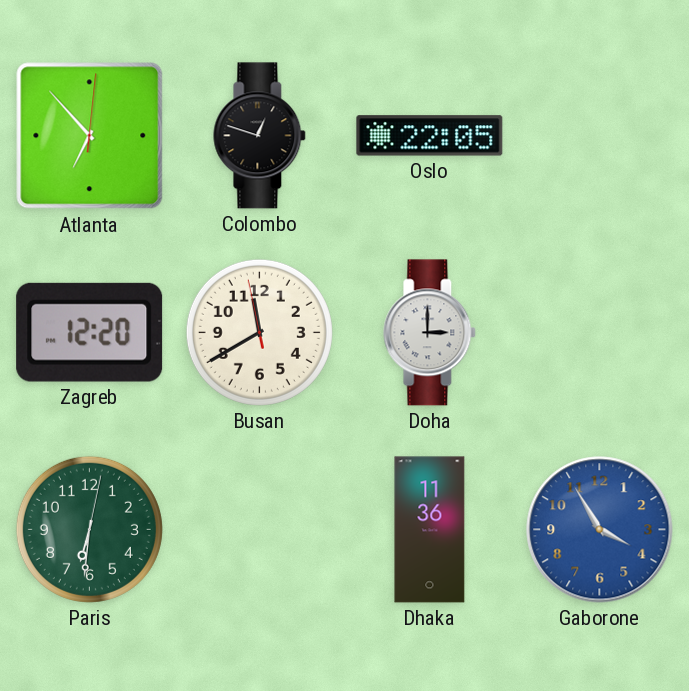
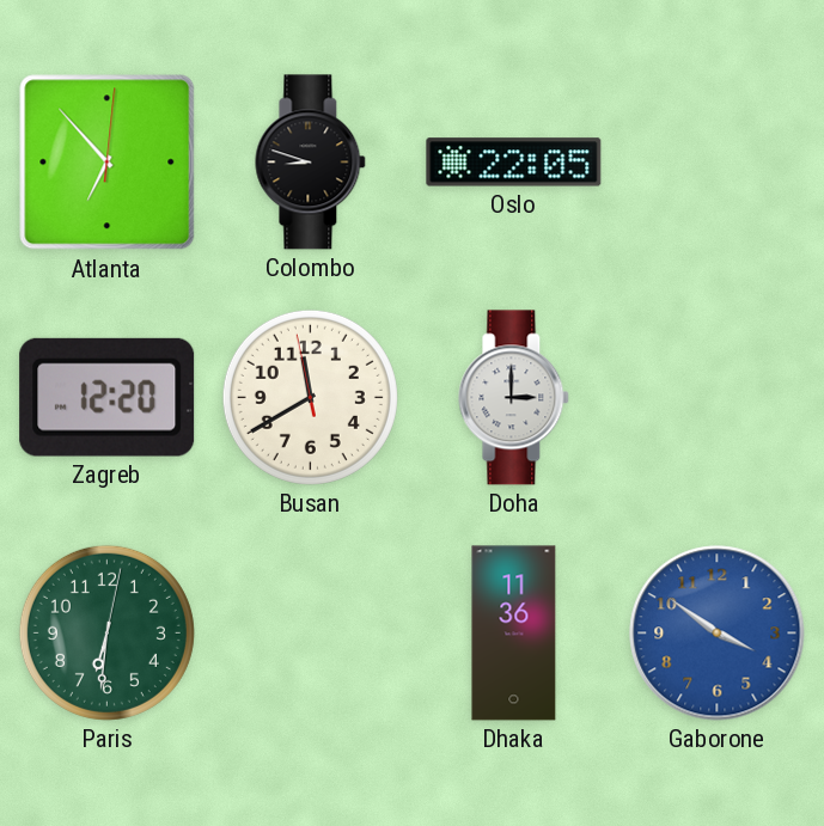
Colombo: 12:48 -> 8:48 (311, 163)
Gaborone: 3:55 -> 3:51 (718, 634)
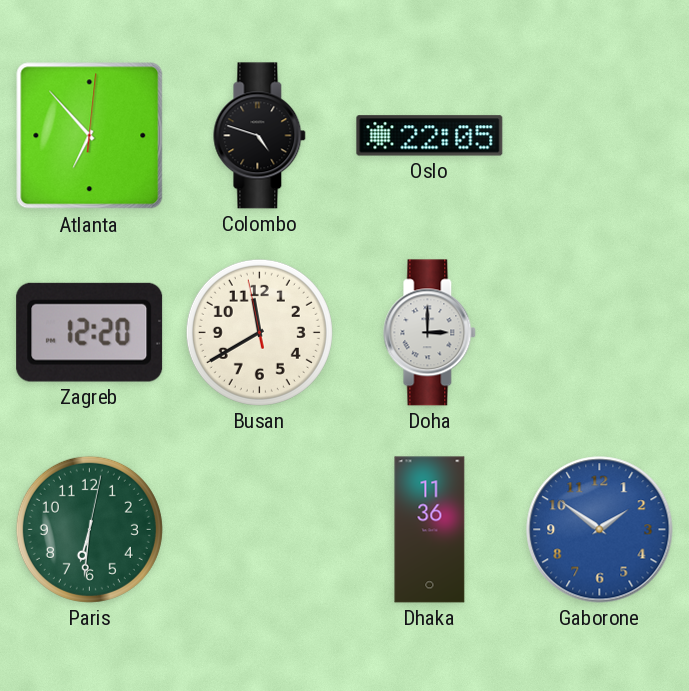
Colombo: 8:48 -> 4:48 (260, 136)
Gaborone: 3:51 -> 1:51 (600, 530)
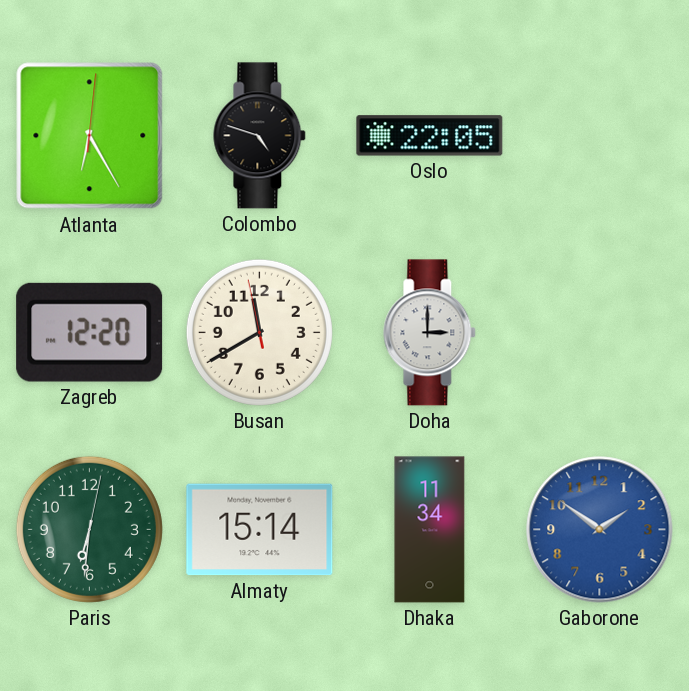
Atlanta: 6:53 -> 6:25 (90, 136)
Almaty: none -> 15:14 (260, 530)
Dhaka: 11:36 -> 11:34 (430, 530)
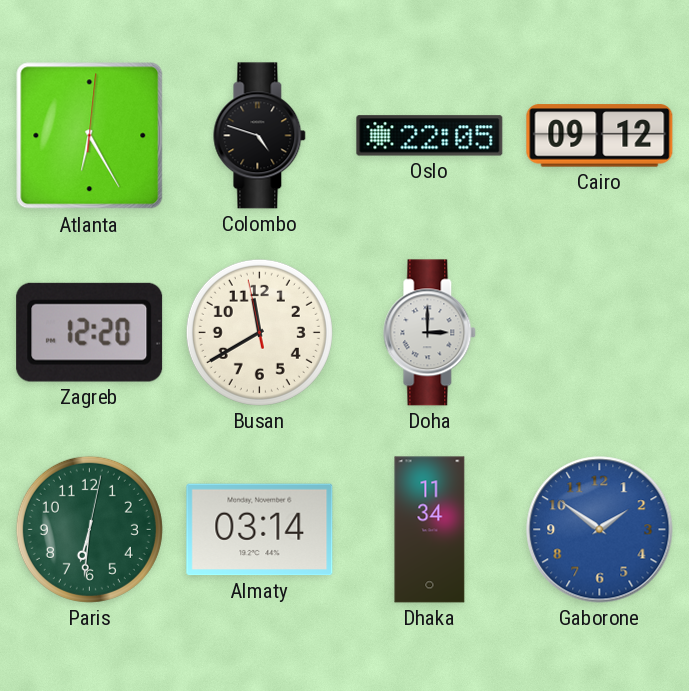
Cairo: none -> 09:12 (600, 136)
Almaty: 15:14 -> 03:14 (260, 530)
